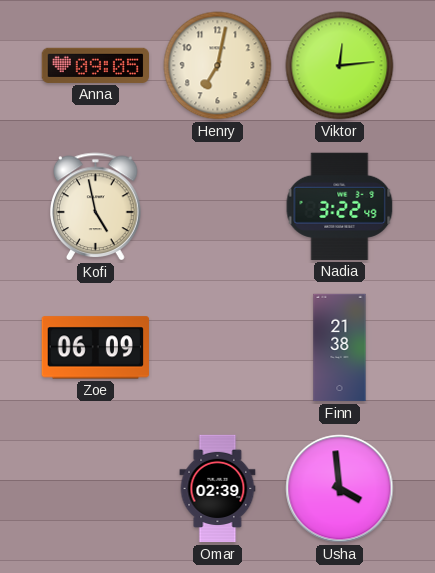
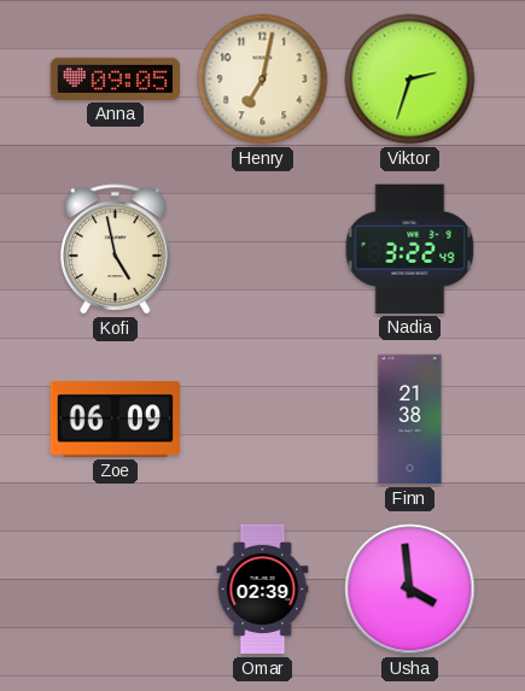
Viktor: 12:14 -> 2:33 (410, 80)
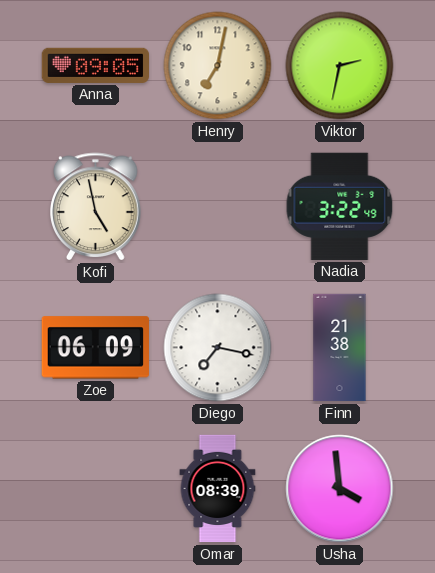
Viktor: 2:33 -> 2:32 (340, 66)
Diego: none -> 7:17 (218, 348)
Omar: 02:39 -> 08:39 (218, 489)
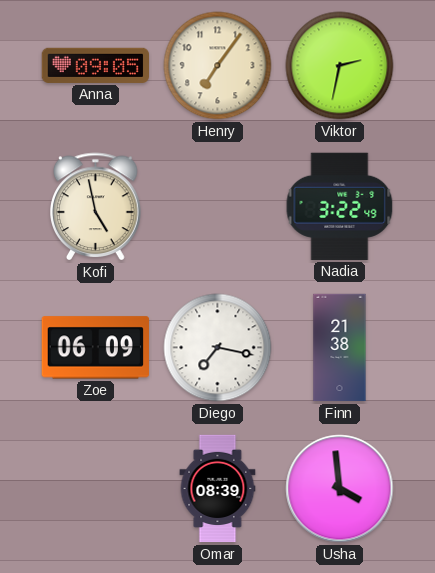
Henry: 7:02 -> 7:06 (218, 66)
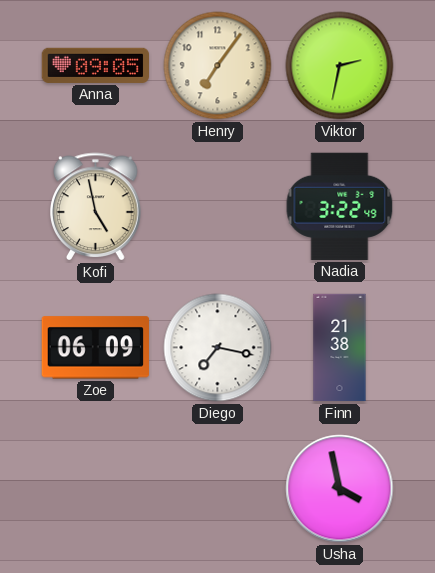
Omar: 08:39 -> none (218, 489)
Usha: 3:59 -> 3:58 (340, 489)
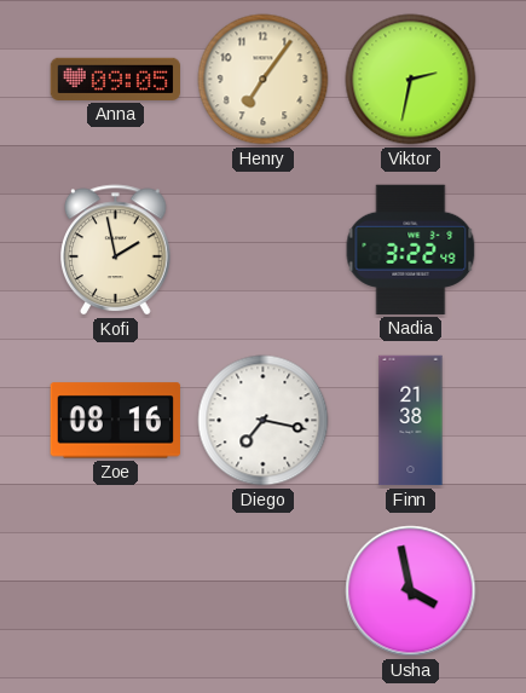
Kofi: 4:58 -> 1:58 (116, 250)
Zoe: 06:09 -> 08:16 (115, 421)
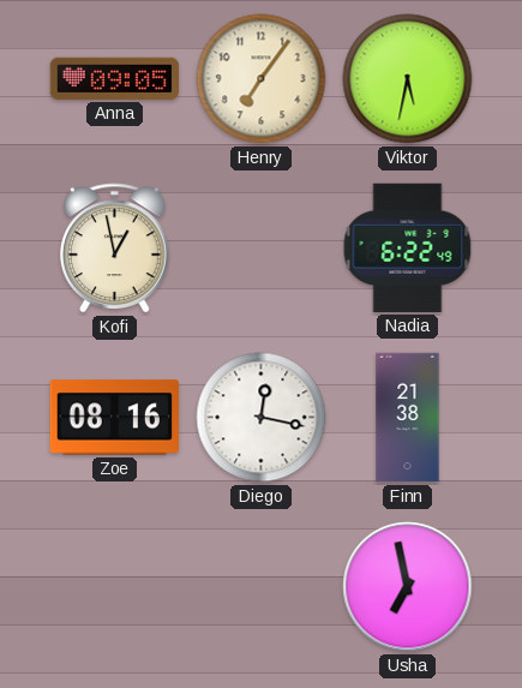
Viktor: 2:32 -> 5:32 (408, 79)
Kofi: 1:58 -> 12:58 (115, 249)
Nadia: 3:22 -> 6:22 (408, 247)
Diego: 7:17 -> 12:17 (262, 418)
Usha: 3:58 -> 6:58 (408, 587)
